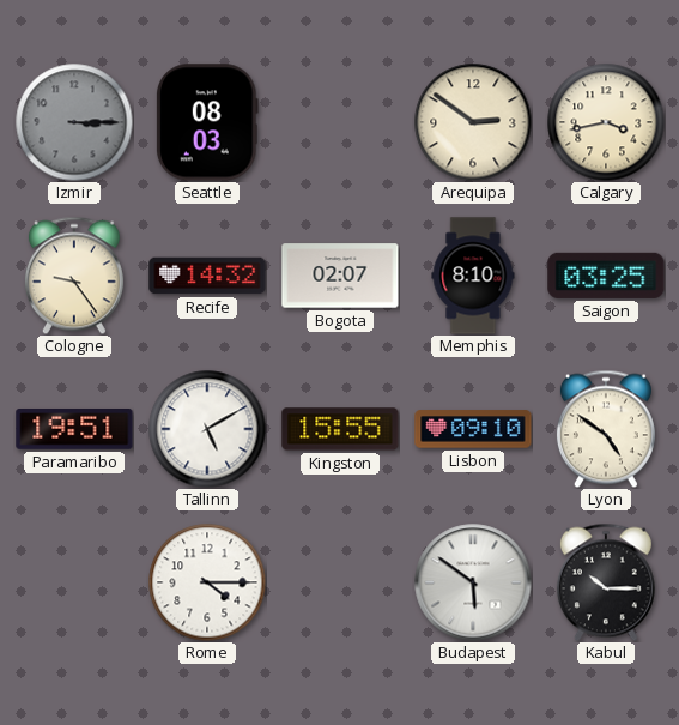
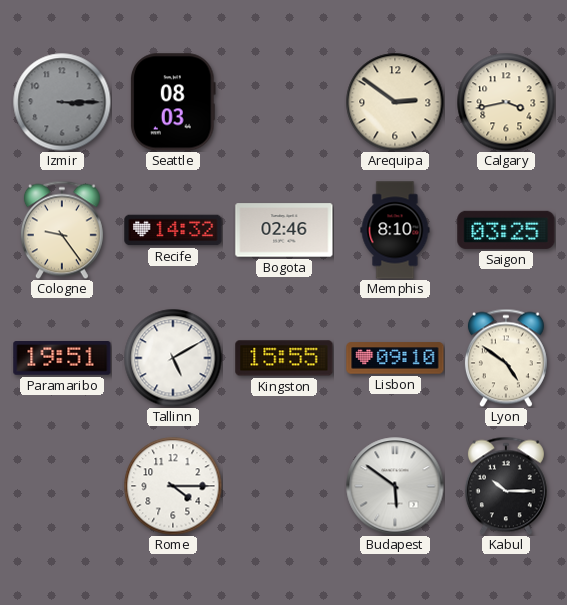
Bogota: 02:07 -> 02:46 (284, 230)
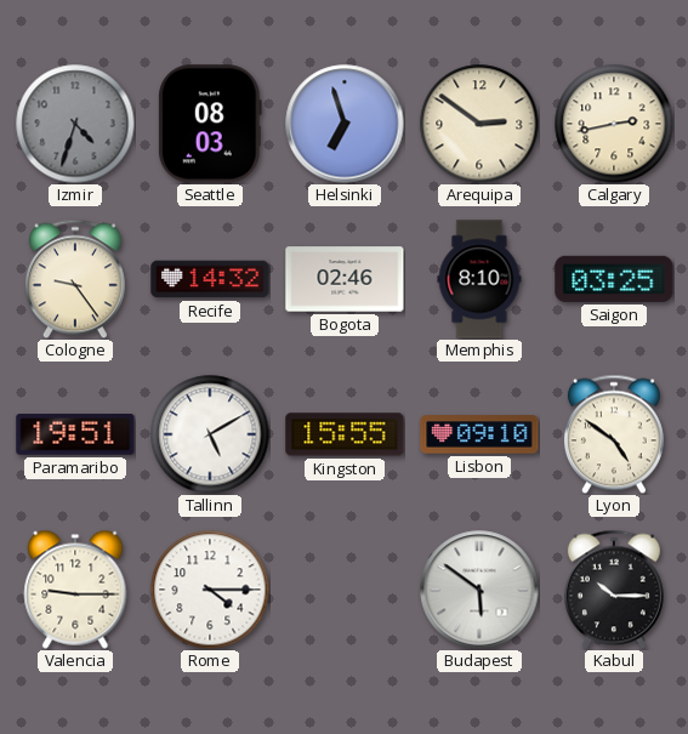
Izmir: 3:15 -> 4:33 (75, 124)
Helsinki: none -> 6:57 (345, 124)
Calgary: 3:43 -> 2:43 (614, 124)
Valencia: none -> 9:15 (75, 590)
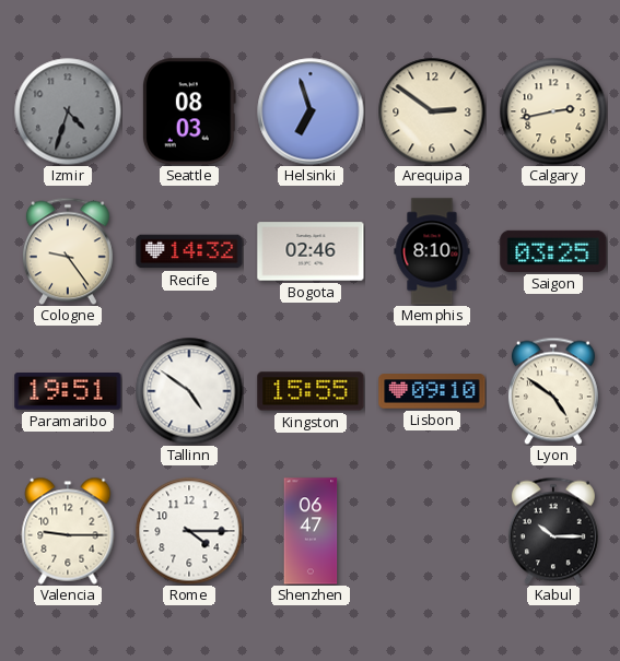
Tallinn: 5:10 -> 4:51 (189, 391)
Shenzhen: none -> 06:47 (311, 531)
Budapest: 5:51 -> none (479, 590)
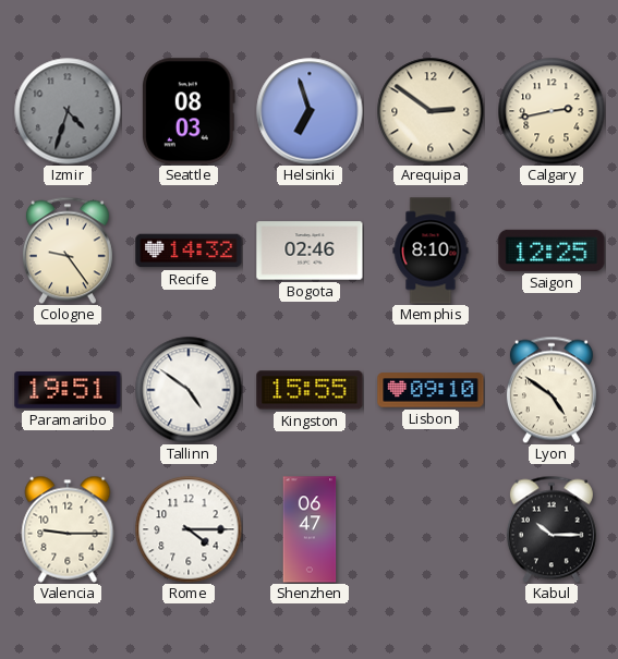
Saigon: 03:25 -> 12:25 (552, 251)
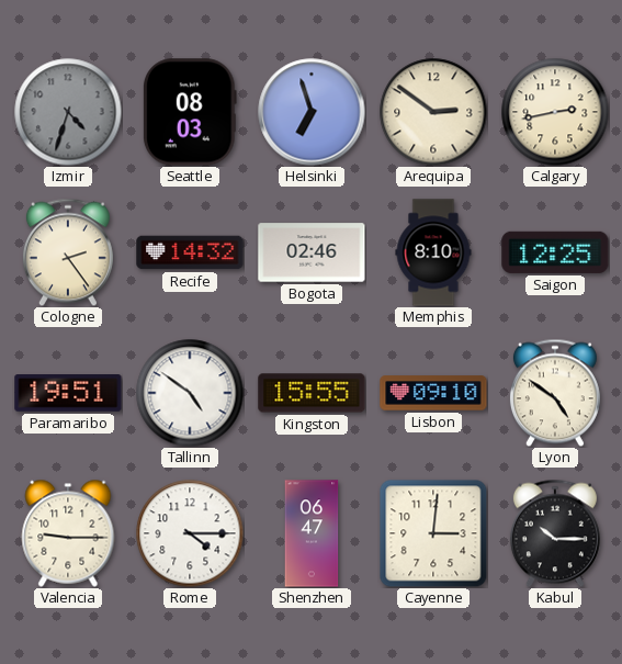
Cologne: 9:24 -> 2:24 (68, 252)
Cayenne: none -> 3:01 (433, 533)
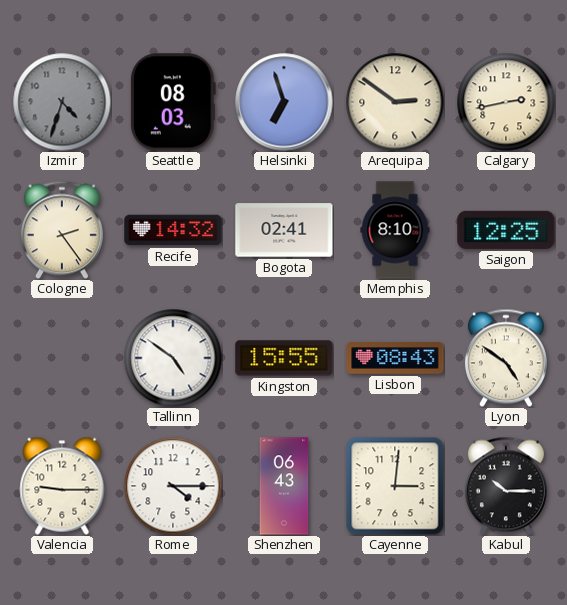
Bogota: 02:46 -> 02:41 (284, 230)
Paramaribo: 19:51 -> none (68, 394)
Lisbon: 09:10 -> 08:43 (395, 358)
Shenzhen: 06:47 -> 06:43 (284, 486)
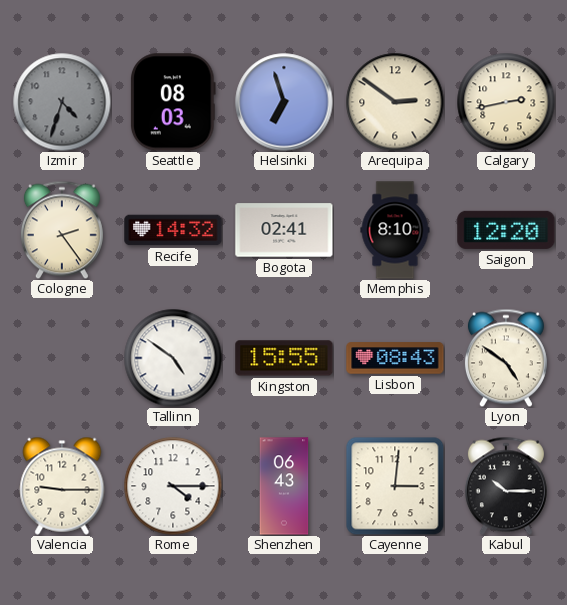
Saigon: 12:25 -> 12:20 (506, 230)
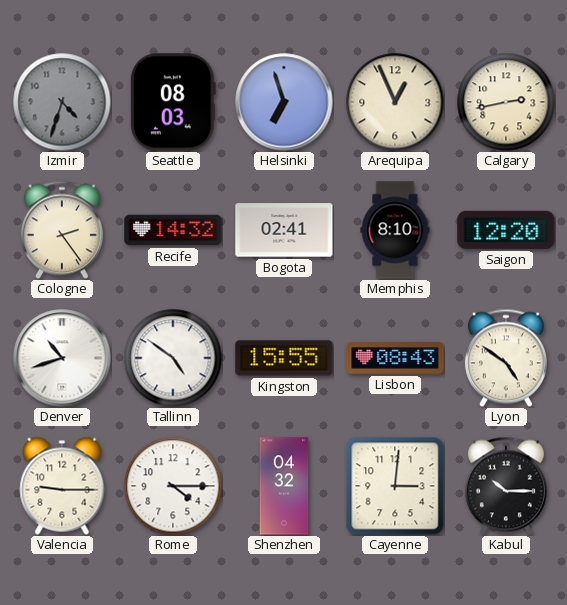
Arequipa: 2:51 -> 12:56 (395, 102)
Denver: none -> 10:42 (62, 358)
Shenzhen: 06:43 -> 04:32 (284, 486)
